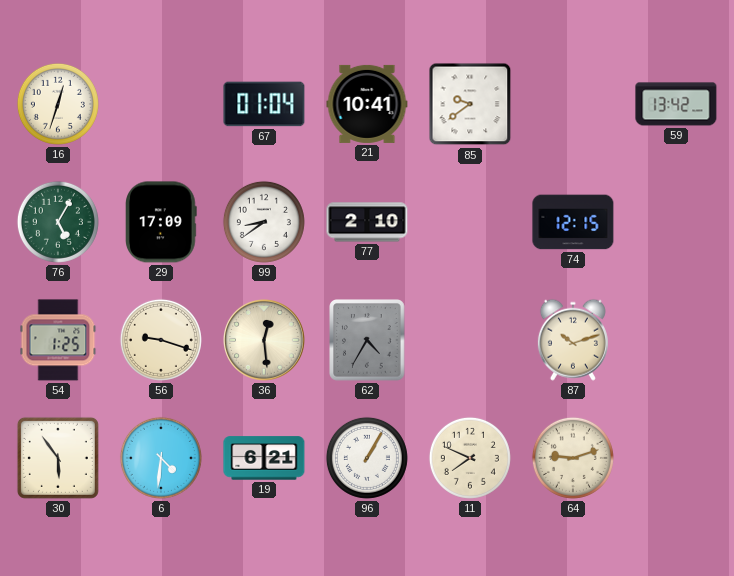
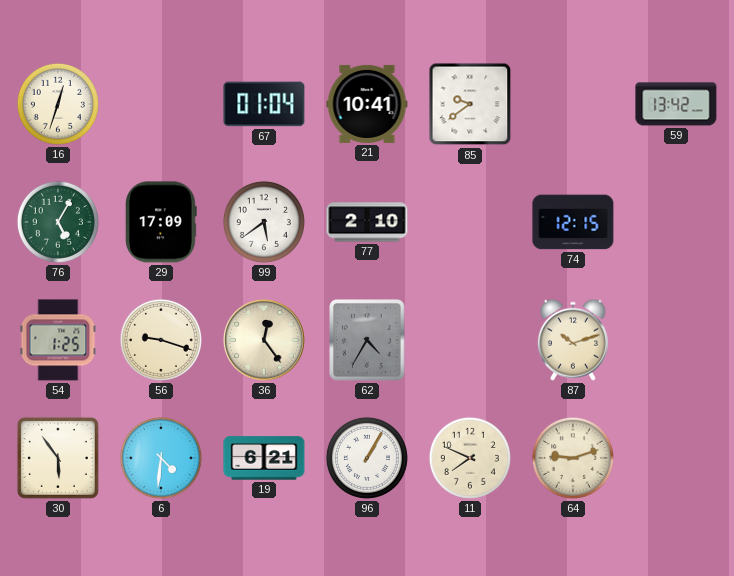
99: 8:39 -> 5:39 (264, 222)
36: 12:29 -> 12:24 (265, 341)
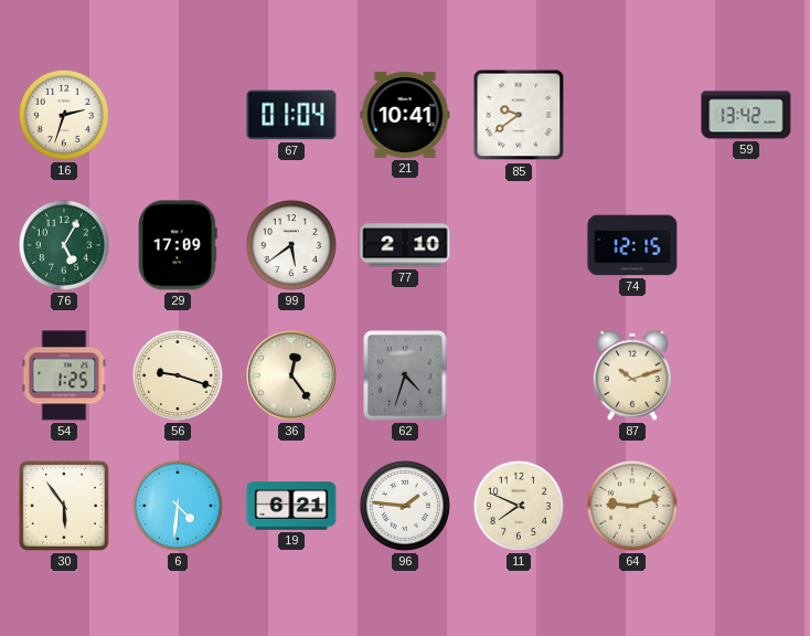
16: 12:33 -> 2:33 (64, 115)
62: 4:35 -> 4:33 (405, 375)
96: 1:05 -> 1:46 (405, 506)
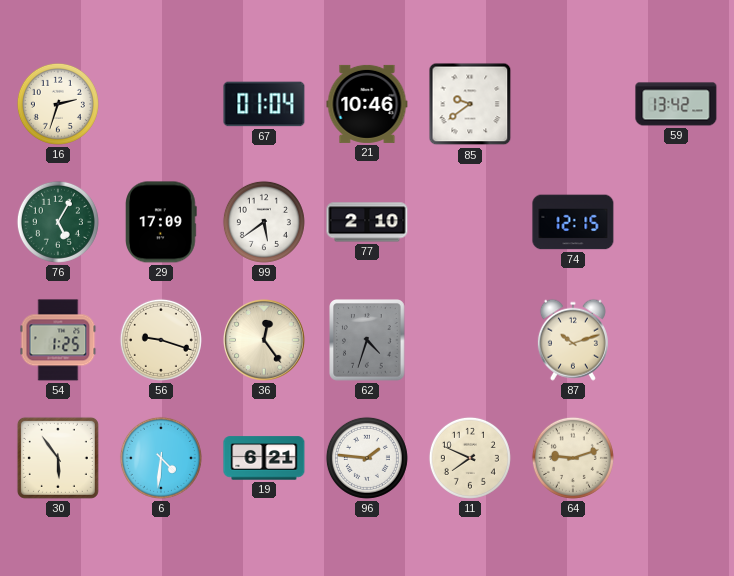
21: 10:41 -> 10:46 (367, 104)
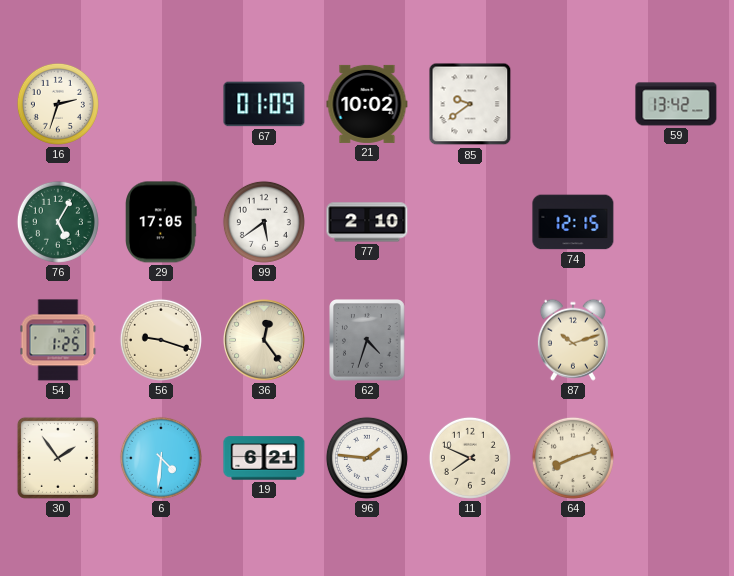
67: 01:04 -> 01:09 (264, 104)
21: 10:46 -> 10:02 (367, 104)
29: 17:09 -> 17:05 (162, 222)
30: 5:54 -> 1:54 (58, 458)
64: 9:12 -> 8:12 (573, 458)
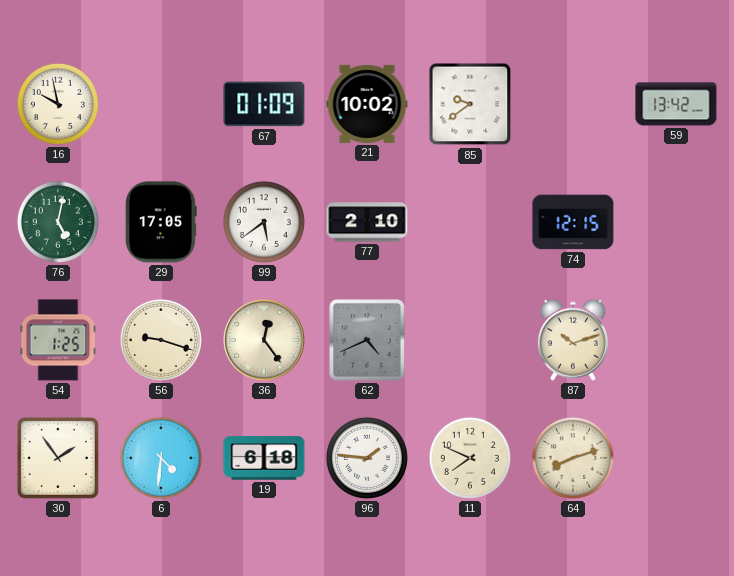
16: 2:33 -> 9:58 (58, 104)
76: 5:05 -> 5:02 (58, 222)
62: 4:33 -> 4:41 (367, 340)
19: 6:21 -> 6:18 (264, 458)
